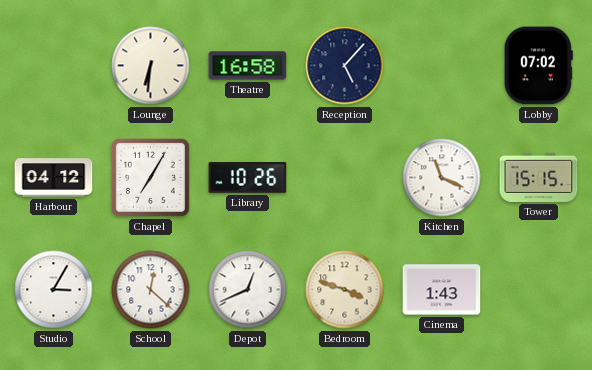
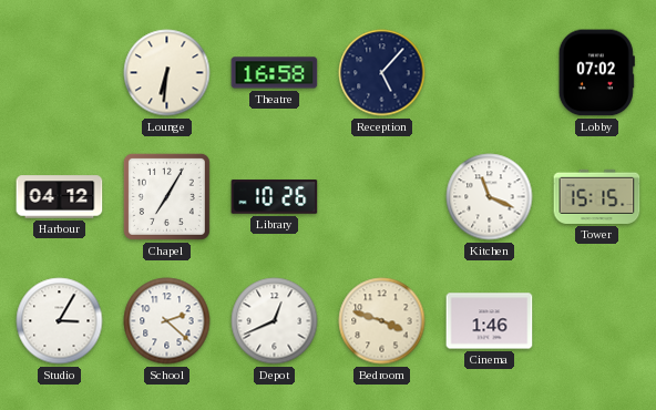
School: 12:22 -> 2:22 (167, 321)
Cinema: 1:43 -> 1:46 (490, 321)
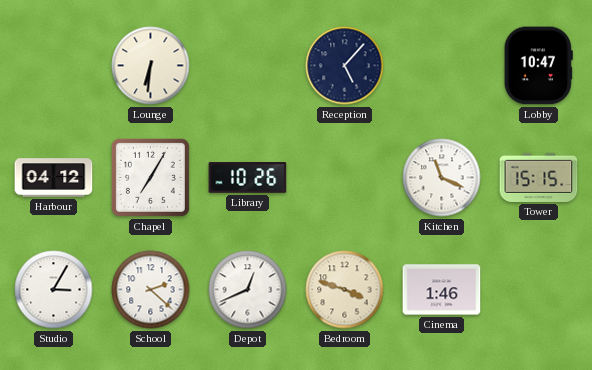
Theatre: 16:58 -> none (275, 73)
Lobby: 07:02 -> 10:47 (538, 66)
